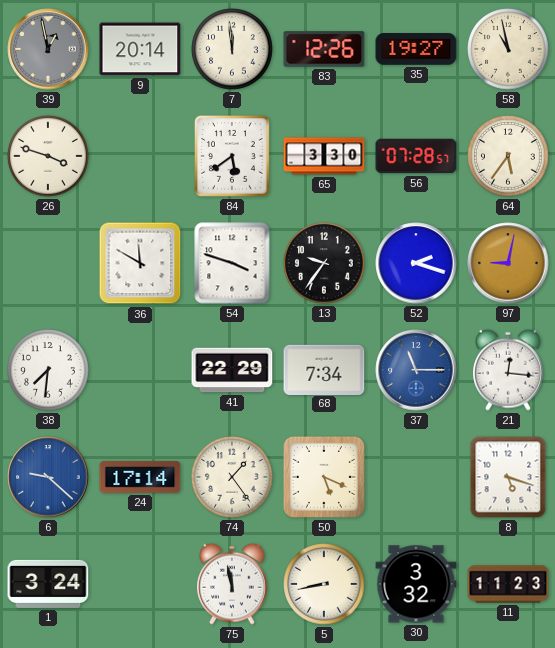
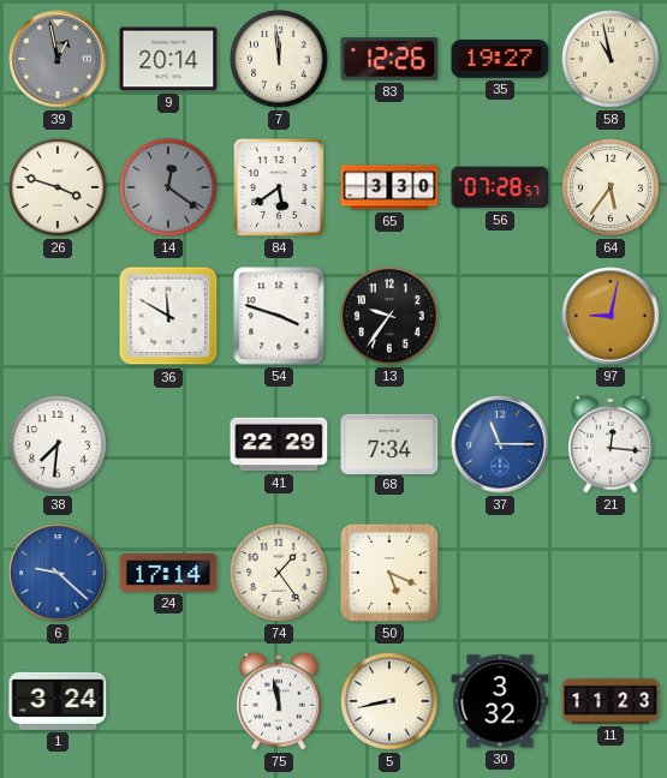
14: none -> 12:21 (168, 187)
52: 2:18 -> none (416, 263)
8: 5:18 -> none (508, 477)
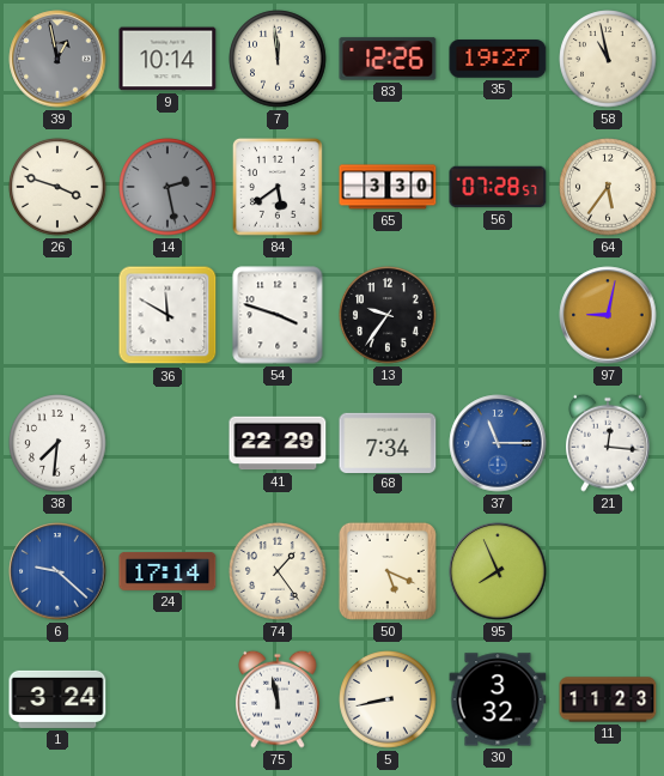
9: 20:14 -> 10:14 (167, 59)
14: 12:21 -> 2:28 (167, 187)
95: none -> 7:56 (498, 571)
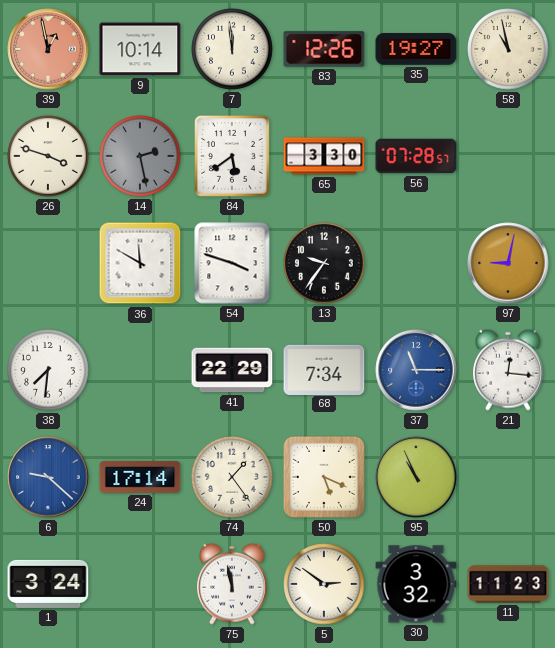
39 dial: grey -> salmon (48, 49)
64: 5:36 -> none (608, 187)
95: 7:56 -> 10:56 (416, 477)
5: 8:43 -> 2:51 (324, 584)
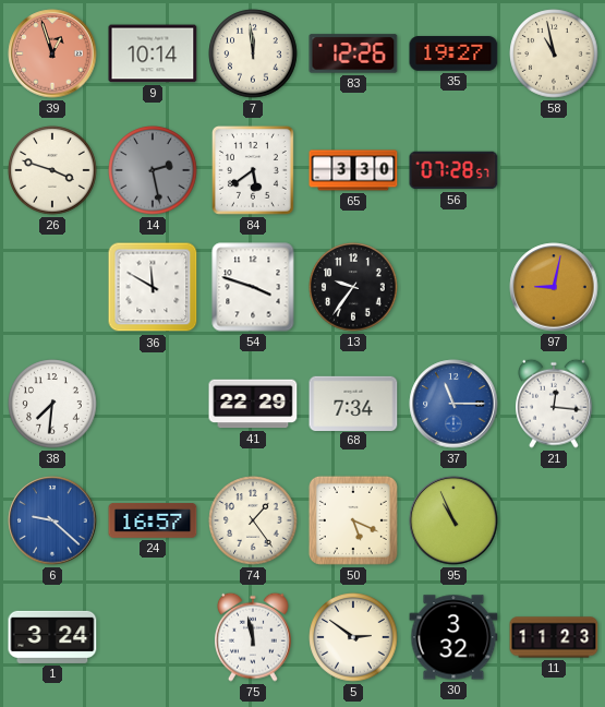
39: 12:58 -> 12:57 (52, 53)
24: 17:14 -> 16:57 (153, 522)
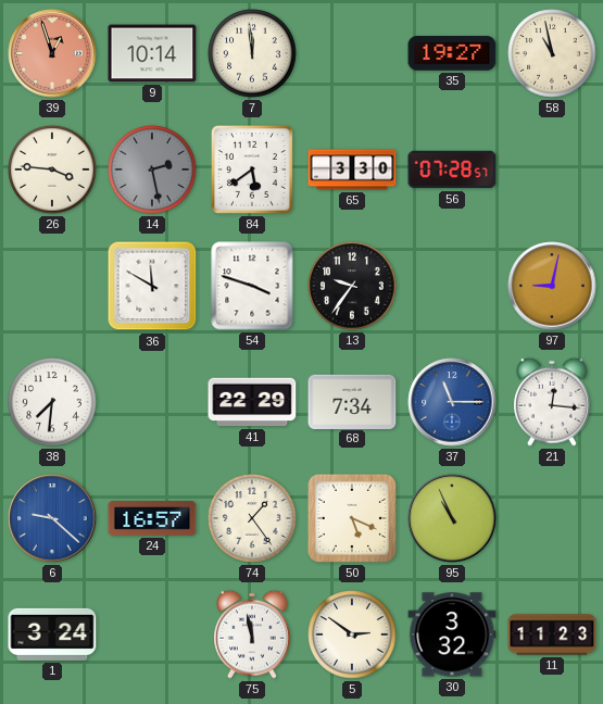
83: 12:26 -> none (353, 53)
26: 3:48 -> 3:46 (52, 169)
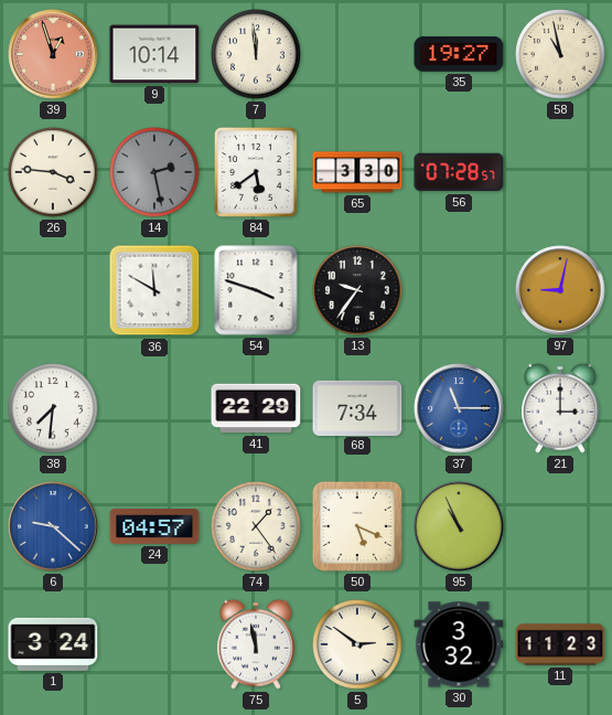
21: 12:16 -> 3:00 (561, 408)
24: 16:57 -> 04:57 (154, 527)
